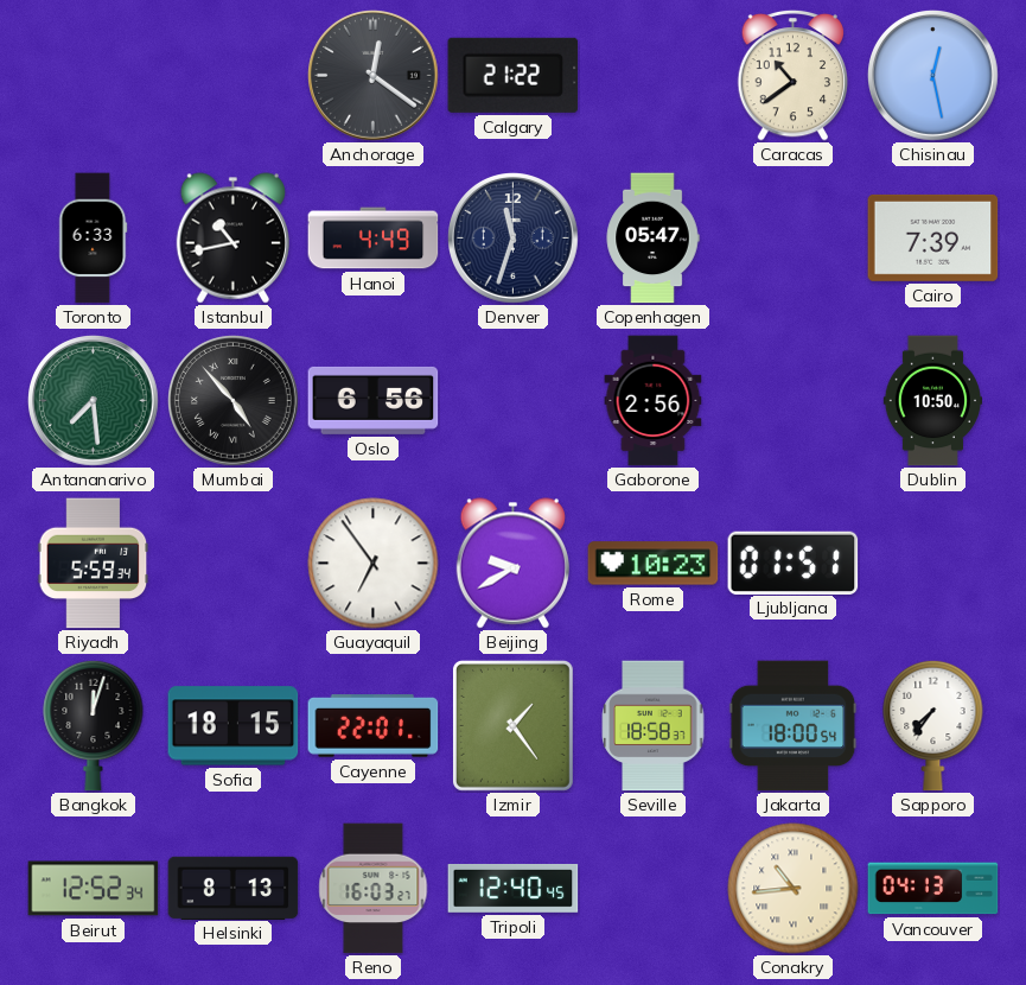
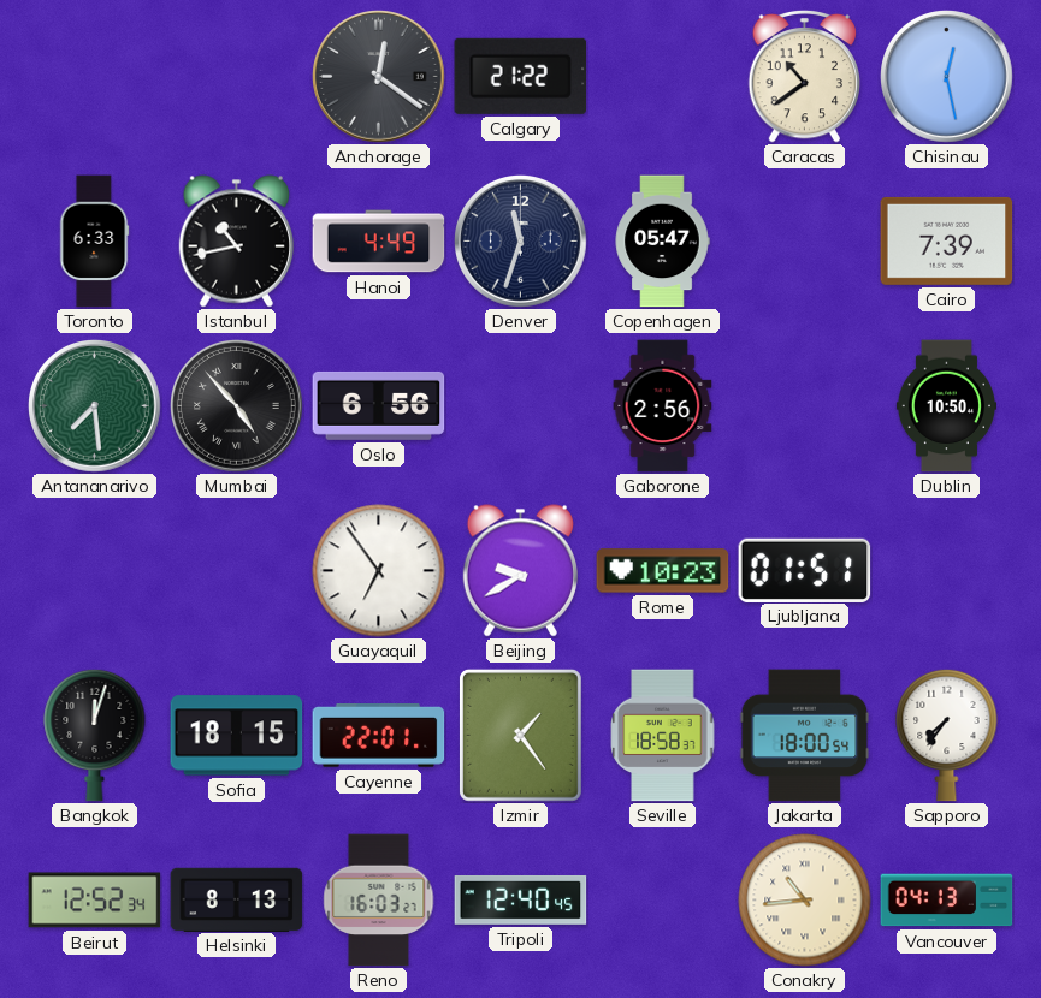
Riyadh: 5:59 -> none (94, 564)
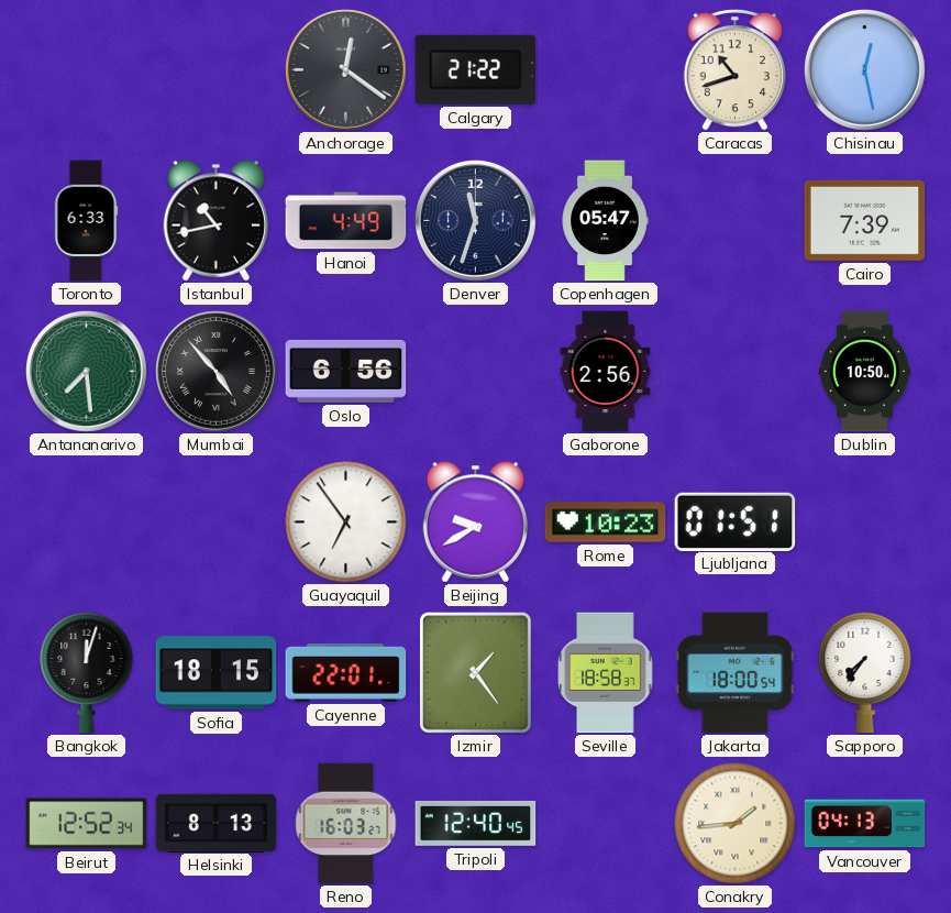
Caracas: 10:39 -> 10:42 (736, 69)
Conakry: 10:44 -> 1:44 (736, 824)
